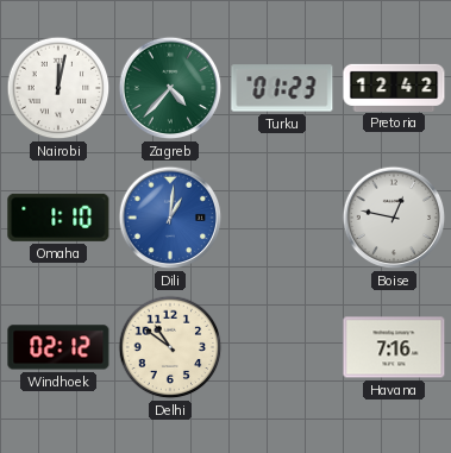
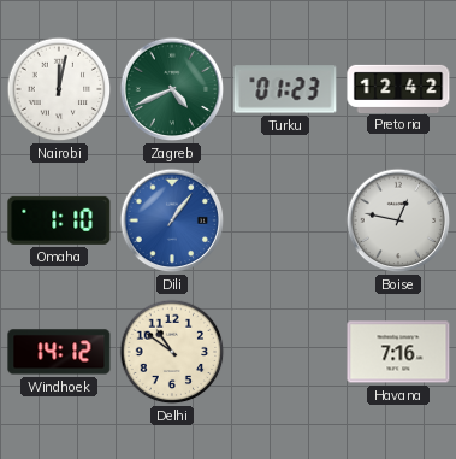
Zagreb: 4:37 -> 4:41 (172, 89)
Dili: 1:01 -> 1:06 (172, 220)
Windhoek: 02:12 -> 14:12 (59, 352)
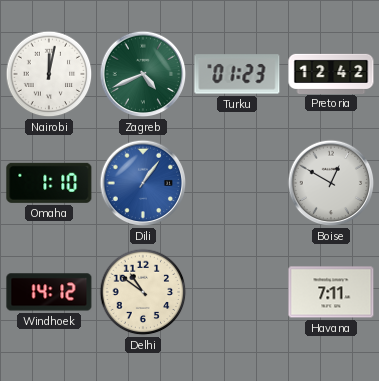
Boise: 12:47 -> 12:50 (331, 183)
Havana: 7:16 -> 7:11 (331, 292)
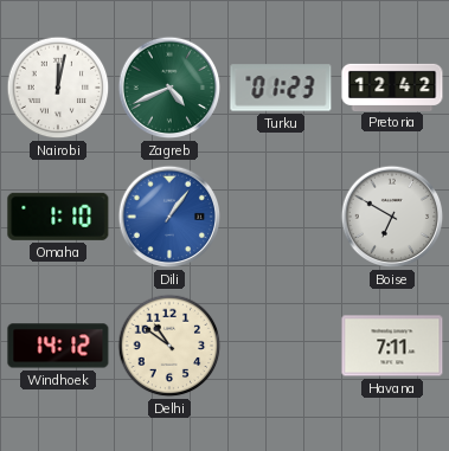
Boise: 12:50 -> 6:50 (392, 217)
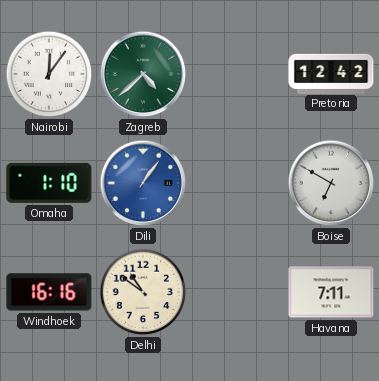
Nairobi: 12:02 -> 12:06 (49, 74)
Zagreb: 4:41 -> 4:38 (143, 74)
Turku: 01:23 -> none (281, 88)
Windhoek: 14:12 -> 16:16 (49, 292)
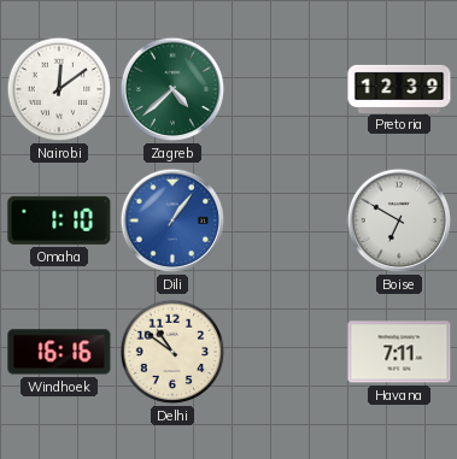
Nairobi: 12:06 -> 12:09 (59, 89)
Pretoria: 12:42 -> 12:39 (399, 88)
